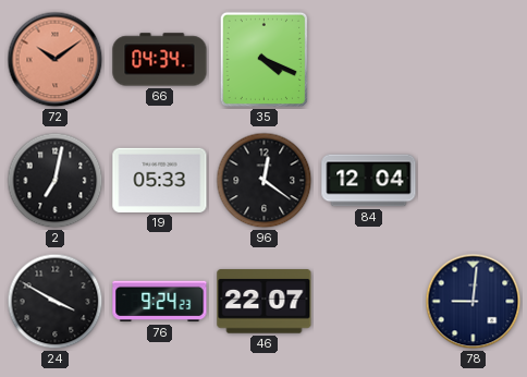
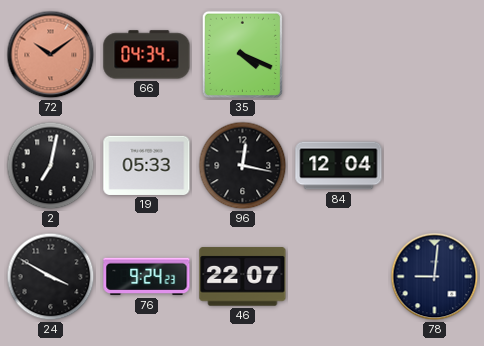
96: 12:21 -> 12:17 (243, 166)
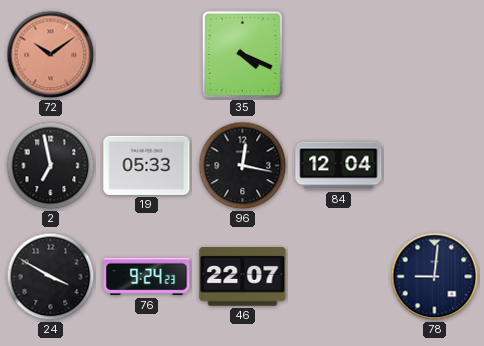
66: 04:34 -> none (147, 55)
2: 7:02 -> 6:58 (51, 166)
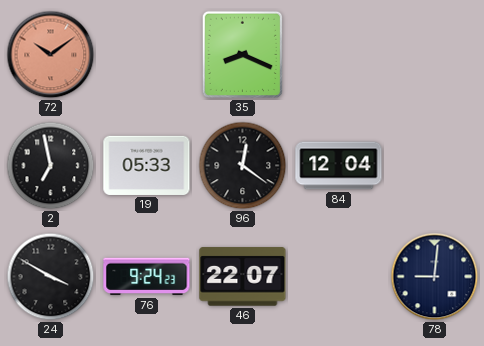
35: 4:19 -> 8:19 (243, 55)
96: 12:17 -> 12:21 (243, 166)
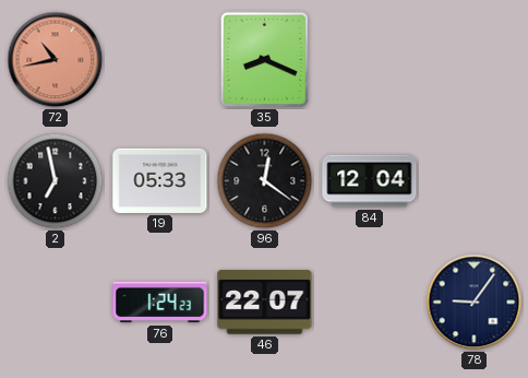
72: 10:09 -> 10:43 (56, 60)
24: 3:50 -> none (51, 277)
76: 9:24 -> 1:24 (160, 303)
78: 9:01 -> 9:06 (475, 303)
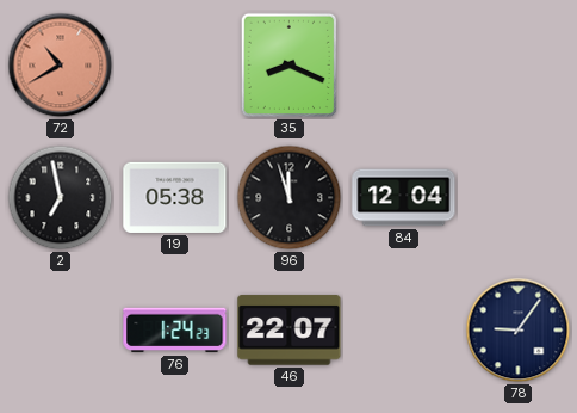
72: 10:43 -> 10:40 (61, 66)
19: 05:33 -> 05:38 (175, 197)
96: 12:21 -> 11:57 (290, 198)
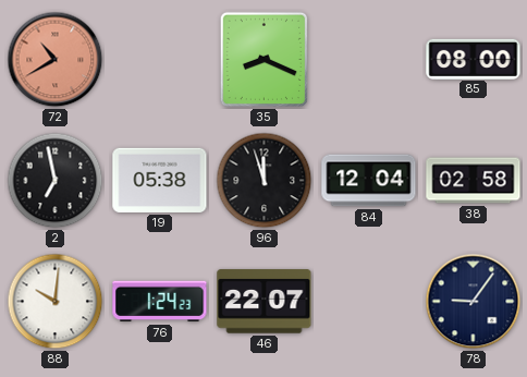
85: none -> 08:00 (474, 59)
38: none -> 02:58 (474, 181)
88: none -> 10:01 (56, 302)
